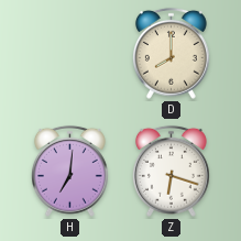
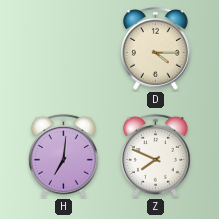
D: 8:00 -> 4:15 (155, 48)
Z: 6:18 -> 7:49 (155, 155)
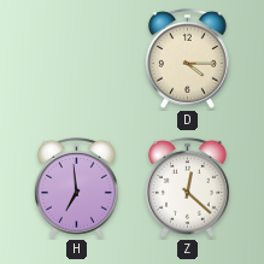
H: 7:01 -> 6:59 (76, 187)
Z: 7:49 -> 12:22 (187, 187)
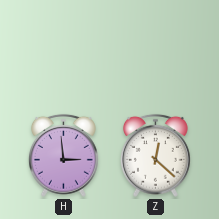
D: 4:15 -> none (187, 58)
H: 6:59 -> 2:59 (63, 155)
